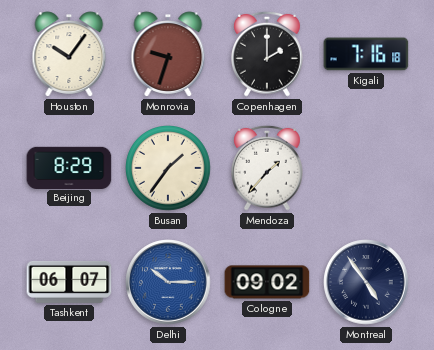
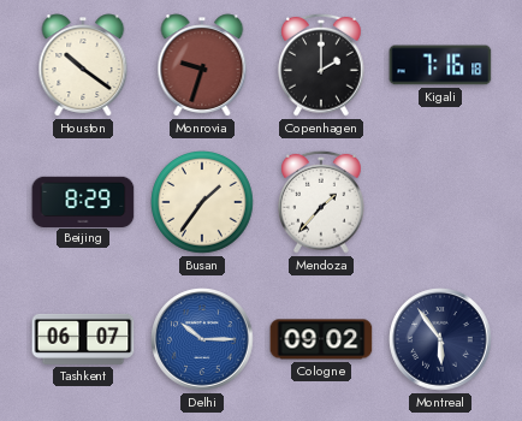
Houston: 10:06 -> 10:21 (83, 65)
Montreal: 4:54 -> 5:54 (440, 339)
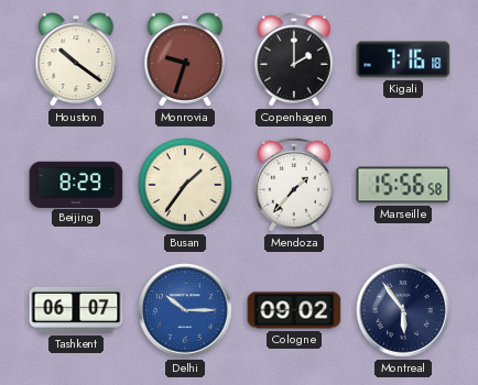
Marseille: none -> 15:56 (403, 185)
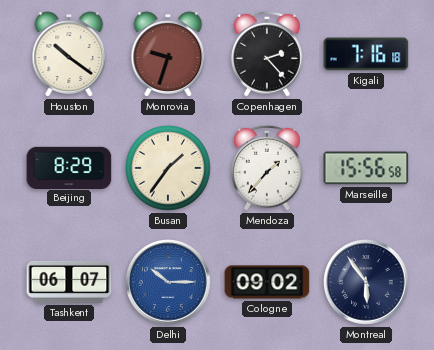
Copenhagen: 2:00 -> 2:23 (268, 54)
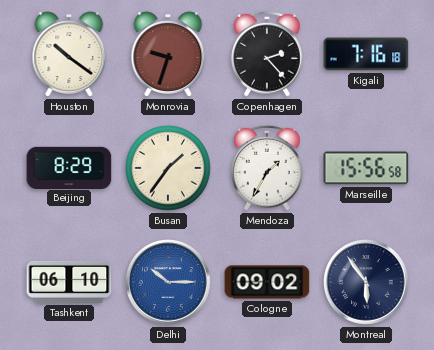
Mendoza: 1:37 -> 1:35 (268, 168)
Tashkent: 06:07 -> 06:10 (69, 282)
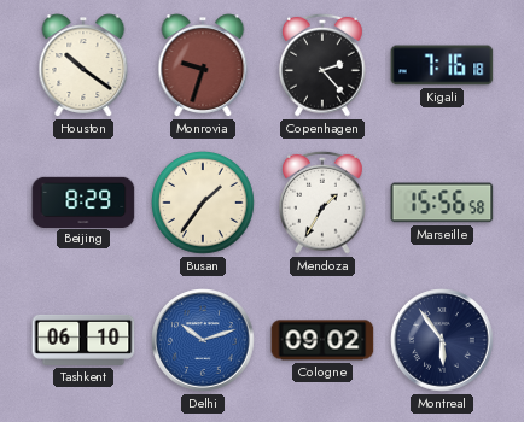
Delhi: 10:15 -> 10:12 (203, 340)
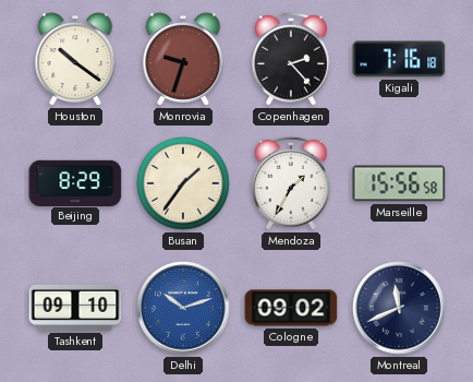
Tashkent: 06:10 -> 09:10 (75, 308)
Montreal: 5:54 -> 11:41 (399, 308)
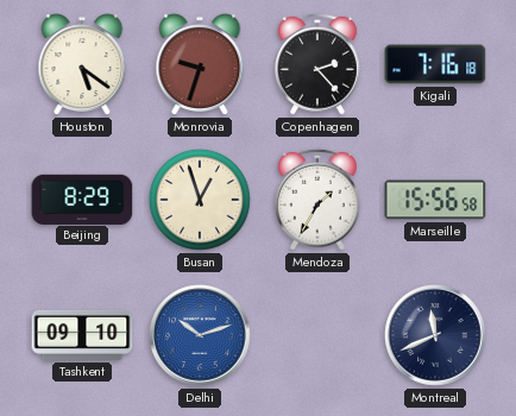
Houston: 10:21 -> 5:21 (82, 64)
Busan: 1:36 -> 12:57 (201, 201)
Cologne: 09:02 -> none (291, 308)
